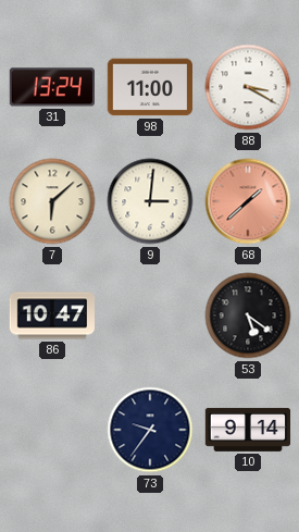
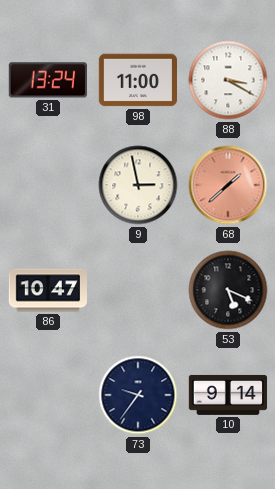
7: 6:08 -> none (52, 201)
9: 3:01 -> 2:58 (138, 185)
53: 5:21 -> 5:19 (228, 290)
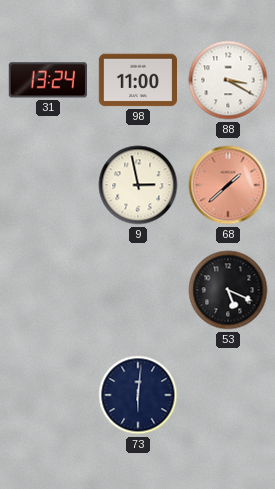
86: 10:47 -> none (48, 290)
73: 9:36 -> 6:01 (138, 395)
10: 9:14 -> none (228, 395)
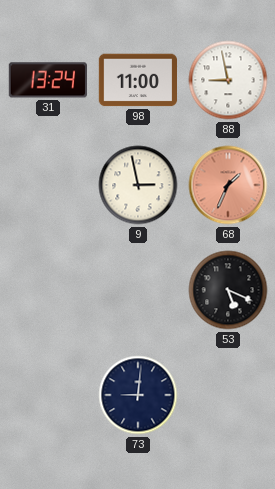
88: 3:20 -> 8:58 (228, 80)
68: 1:38 -> 1:34 (228, 185)
73: 6:01 -> 9:01 (138, 395)
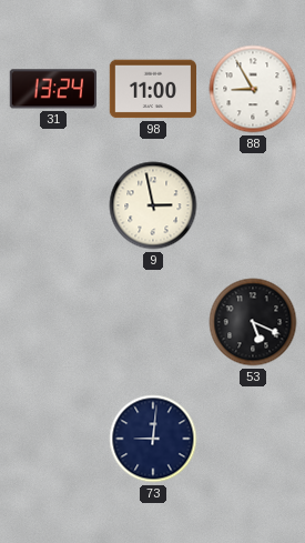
88: 8:58 -> 8:55 (253, 89)
68: 1:34 -> none (228, 185)
